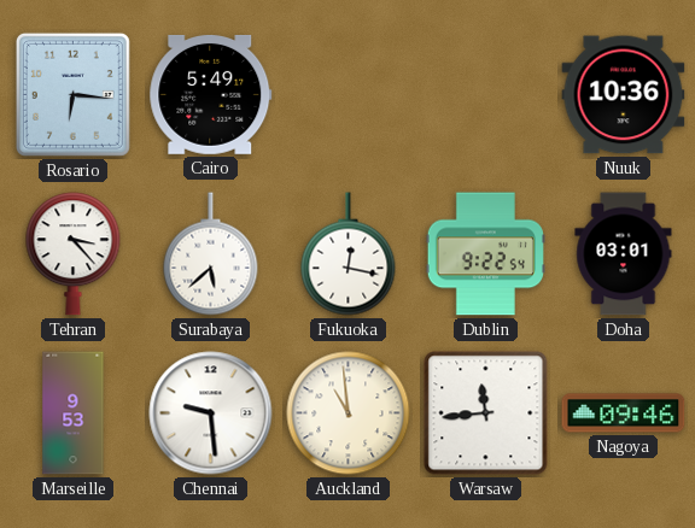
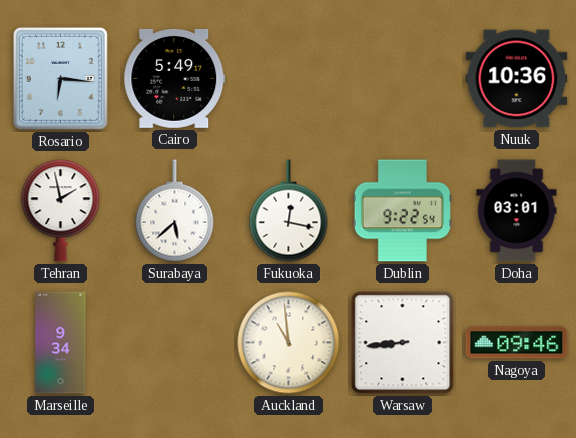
Tehran: 3:23 -> 1:58 (61, 211)
Marseille: 9:53 -> 9:34 (61, 343)
Chennai: 9:29 -> none (211, 413)
Warsaw: 11:44 -> 8:44 (403, 343)
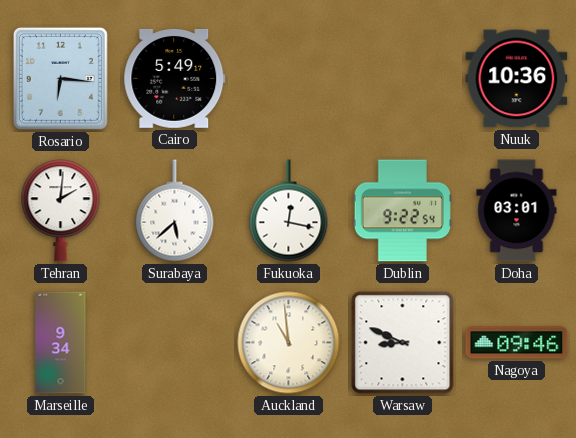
Tehran: 1:58 -> 2:01 (61, 211)
Warsaw: 8:44 -> 8:49 (403, 343)
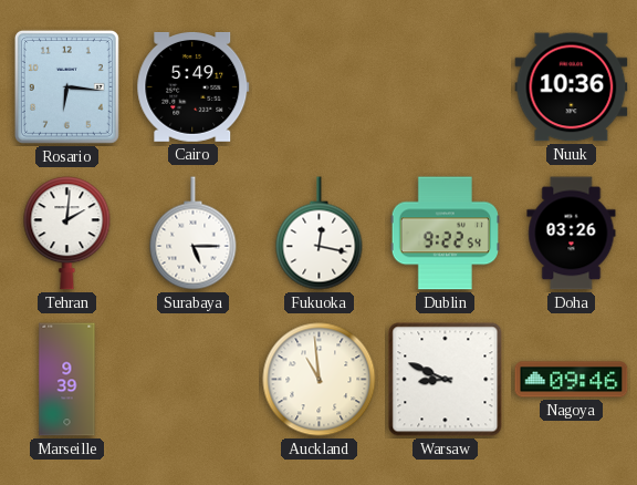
Surabaya: 5:38 -> 5:15 (194, 234)
Doha: 03:01 -> 03:26 (572, 234)
Marseille: 9:34 -> 9:39 (67, 380)
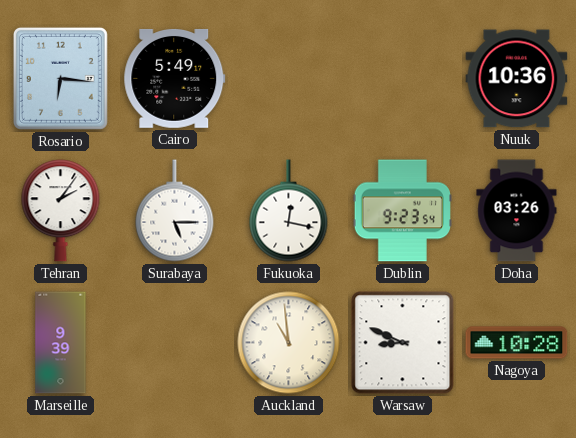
Tehran: 2:01 -> 2:06 (61, 211)
Dublin: 9:22 -> 9:23 (402, 211)
Nagoya: 09:46 -> 10:28 (517, 343)
